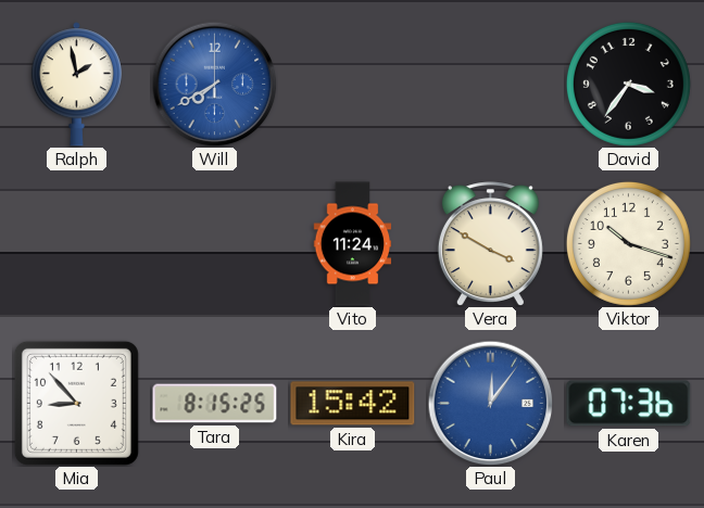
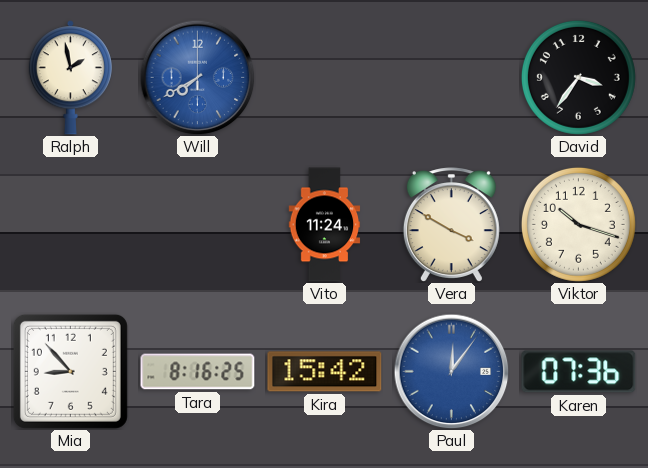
Tara: 8:15 -> 8:16 (198, 372)
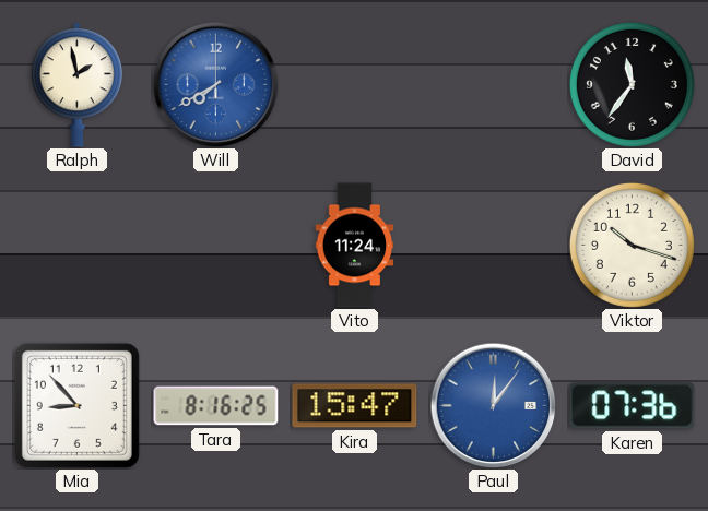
David: 3:36 -> 11:36 (632, 84)
Vera: 3:50 -> none (451, 224)
Kira: 15:42 -> 15:47 (355, 406)
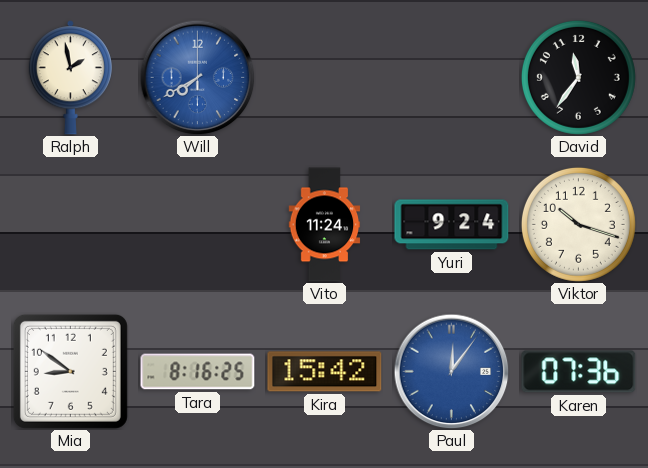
Yuri: none -> 9:24 (452, 225)
Mia: 8:53 -> 8:51 (70, 371)
Kira: 15:47 -> 15:42 (325, 372)
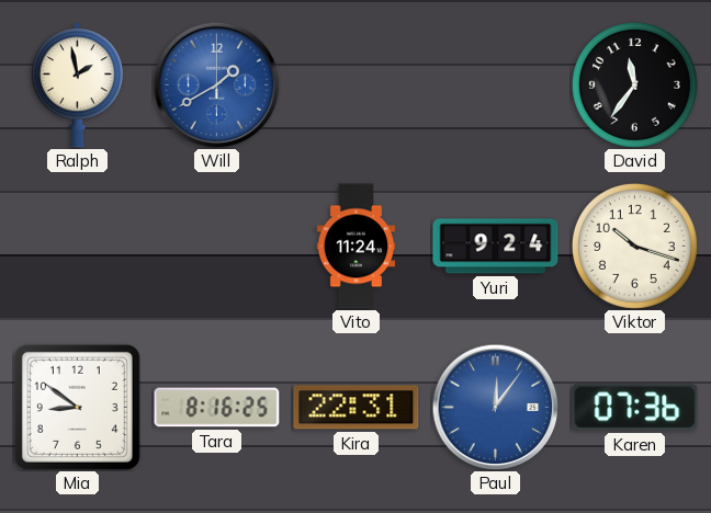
Will: 7:40 -> 1:40 (216, 84)
Kira: 15:42 -> 22:31 (357, 408)
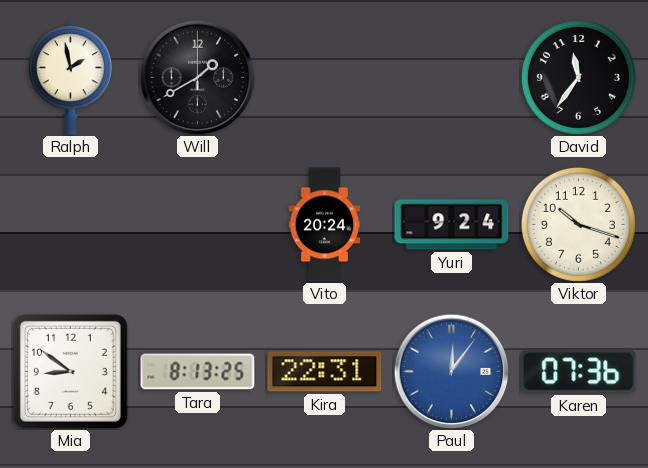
Will dial: blue -> black (197, 77)
Vito: 11:24 -> 20:24 (325, 225)
Tara: 8:16 -> 8:13 (198, 372)
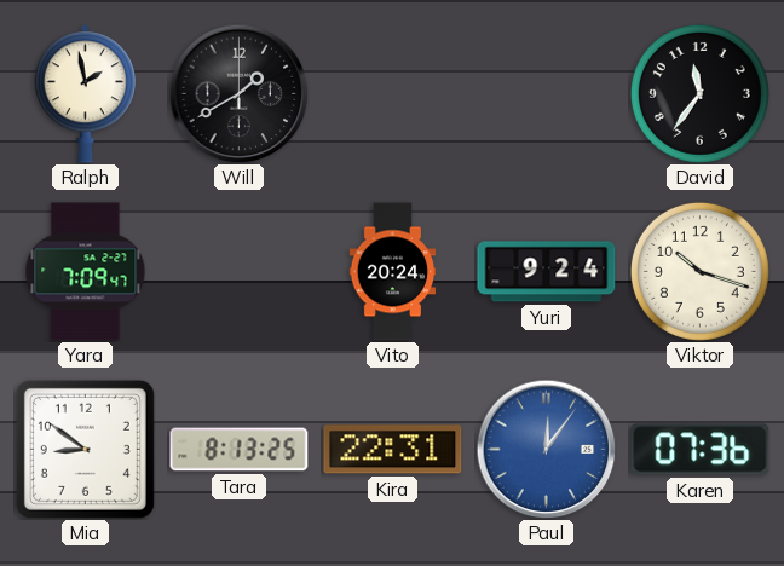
Yara: none -> 7:09 (86, 272)
